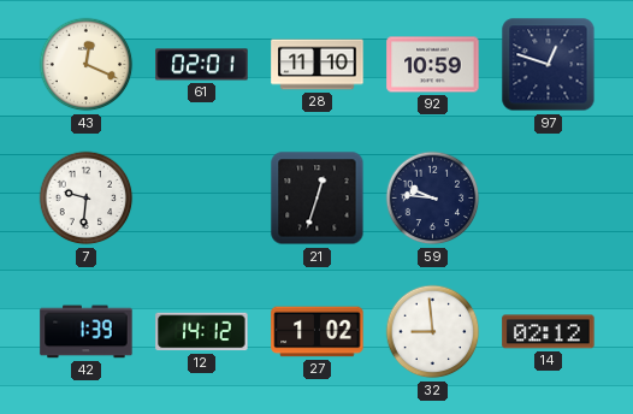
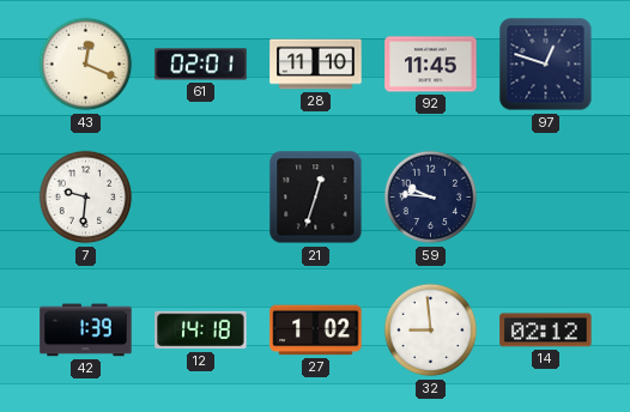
92: 10:59 -> 11:45 (431, 65)
12: 14:12 -> 14:18 (201, 331)
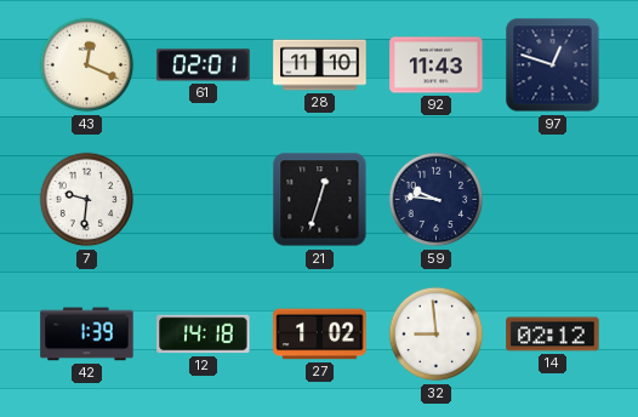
92: 11:45 -> 11:43 (437, 65)
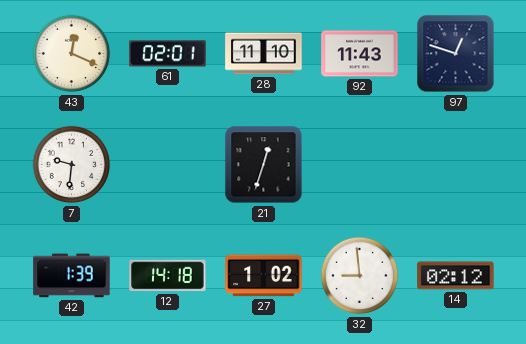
59: 9:46 -> none (437, 200)
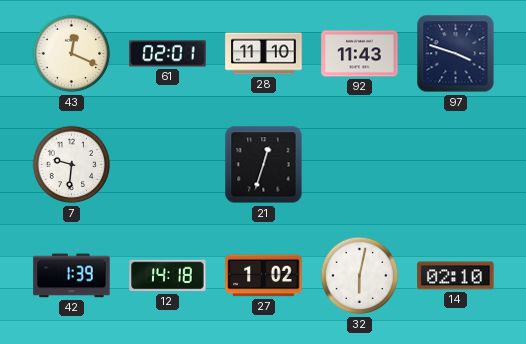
97: 12:48 -> 3:48 (456, 54)
32: 8:59 -> 6:02 (360, 276)
14: 02:12 -> 02:10 (456, 276)
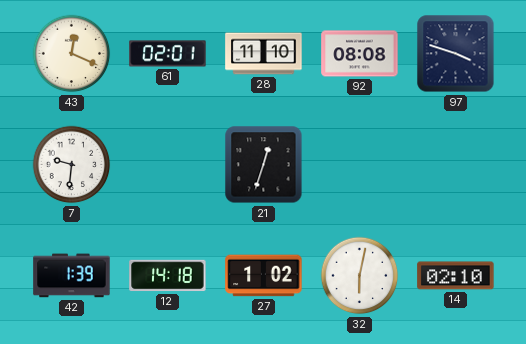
92: 11:43 -> 08:08 (360, 54)
